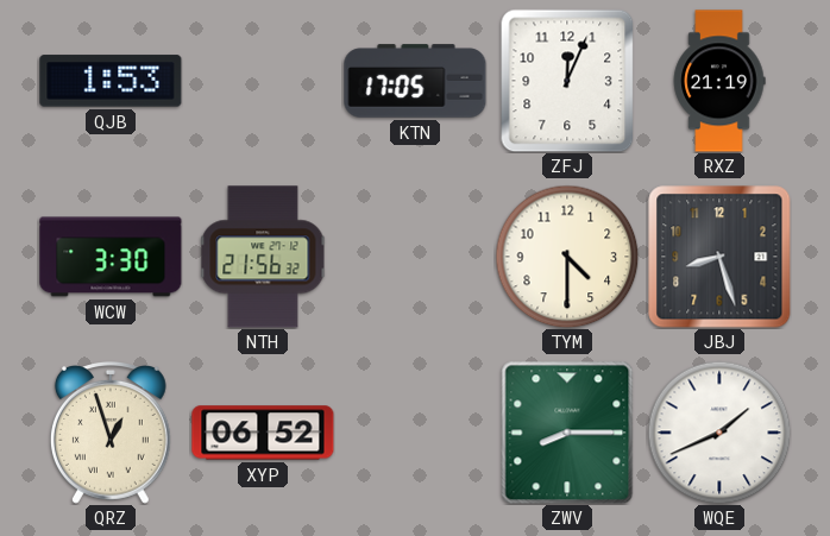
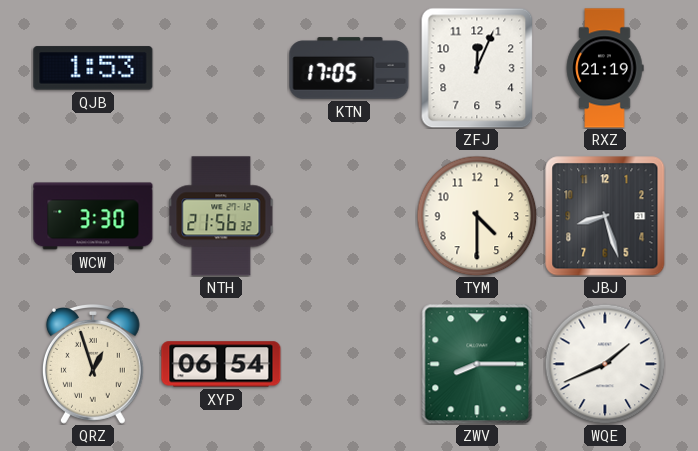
XYP: 06:52 -> 06:54 (221, 364)
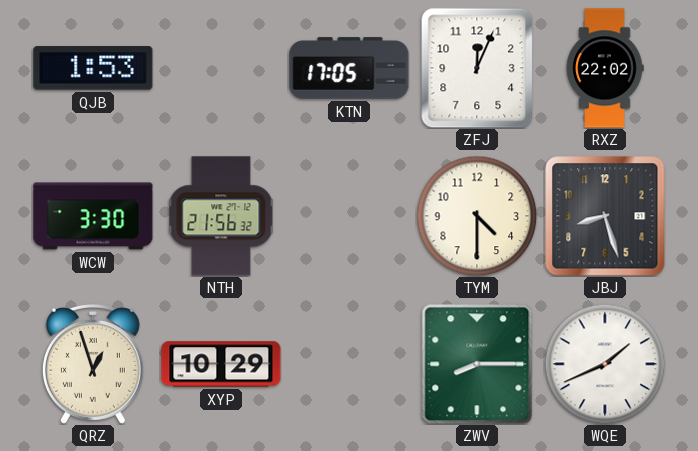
RXZ: 21:19 -> 22:02 (605, 68)
XYP: 06:54 -> 10:29 (221, 364)
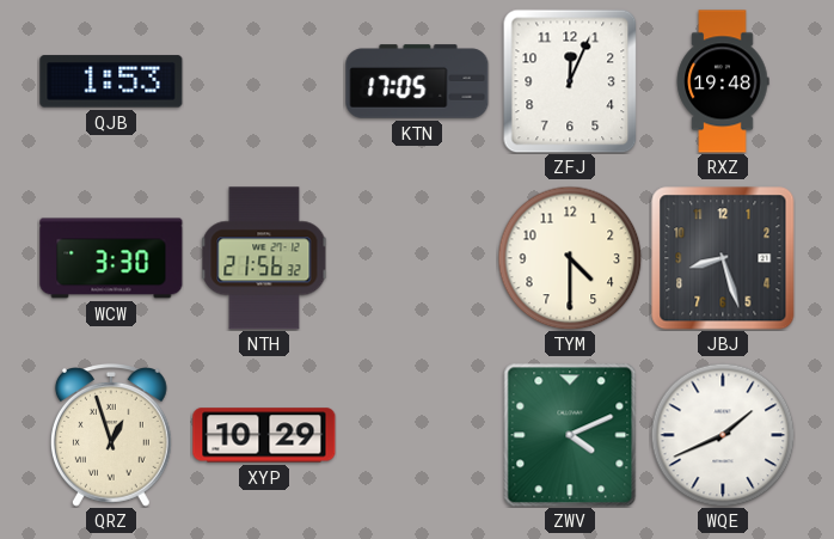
RXZ: 22:02 -> 19:48 (723, 81)
ZWV: 8:15 -> 4:11 (570, 435)
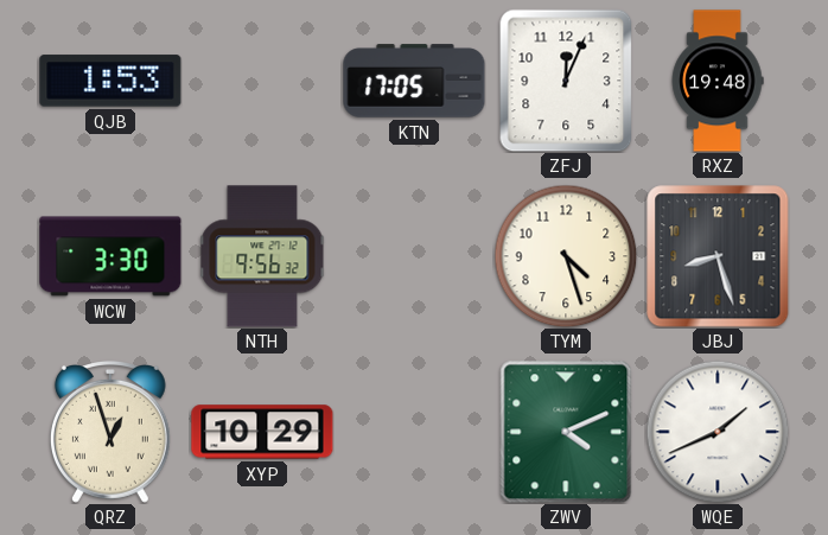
NTH: 21:56 -> 9:56 (262, 256)
TYM: 4:30 -> 4:27 (566, 256)
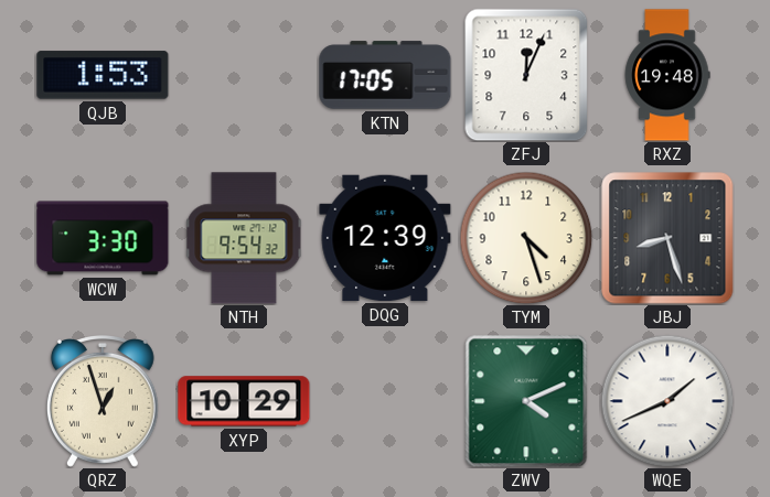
NTH: 9:56 -> 9:54 (244, 238)
DQG: none -> 12:39 (385, 238)
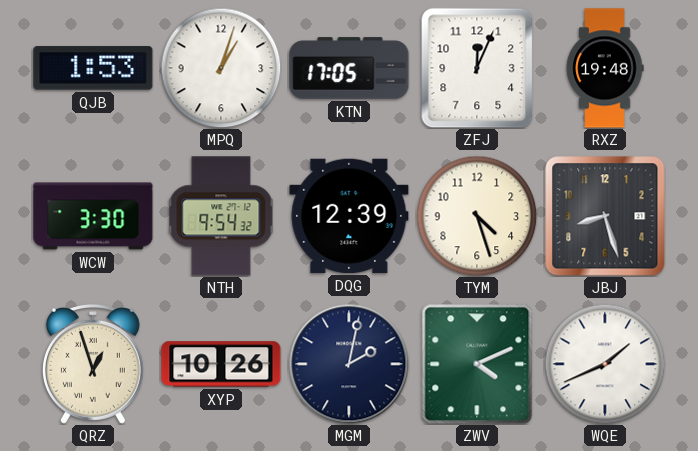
MPQ: none -> 1:03 (221, 68)
XYP: 10:29 -> 10:26 (221, 364)
MGM: none -> 2:02 (349, 364)
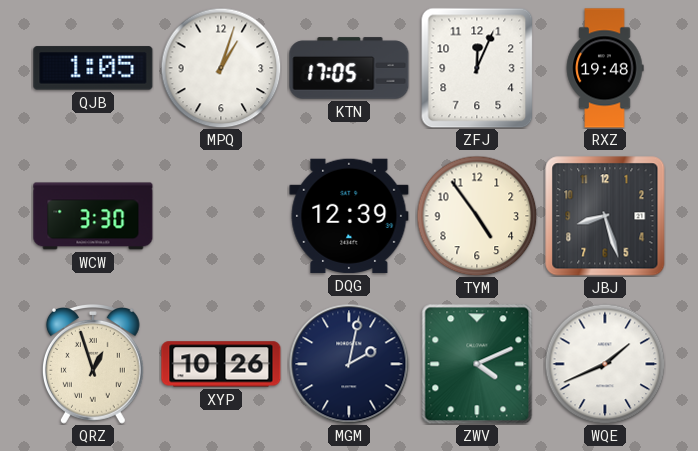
QJB: 1:53 -> 1:05 (93, 68)
NTH: 9:54 -> none (221, 216)
TYM: 4:27 -> 4:54 (477, 216)
